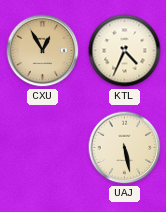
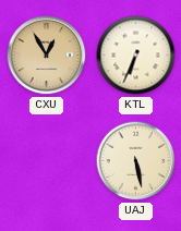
KTL: 4:34 -> 6:34 (136, 56)
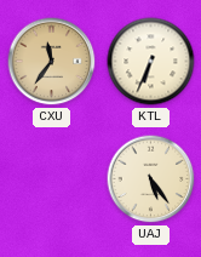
CXU: 12:55 -> 11:36 (52, 62)
UAJ: 5:28 -> 5:24 (151, 179)
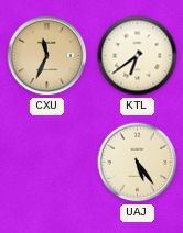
CXU: 11:36 -> 11:34 (47, 56)
KTL: 6:34 -> 6:39 (138, 56)
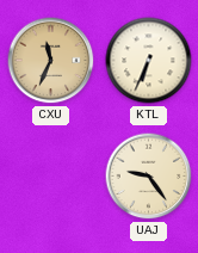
KTL: 6:39 -> 6:34 (149, 61)
UAJ: 5:24 -> 9:24 (149, 177)
